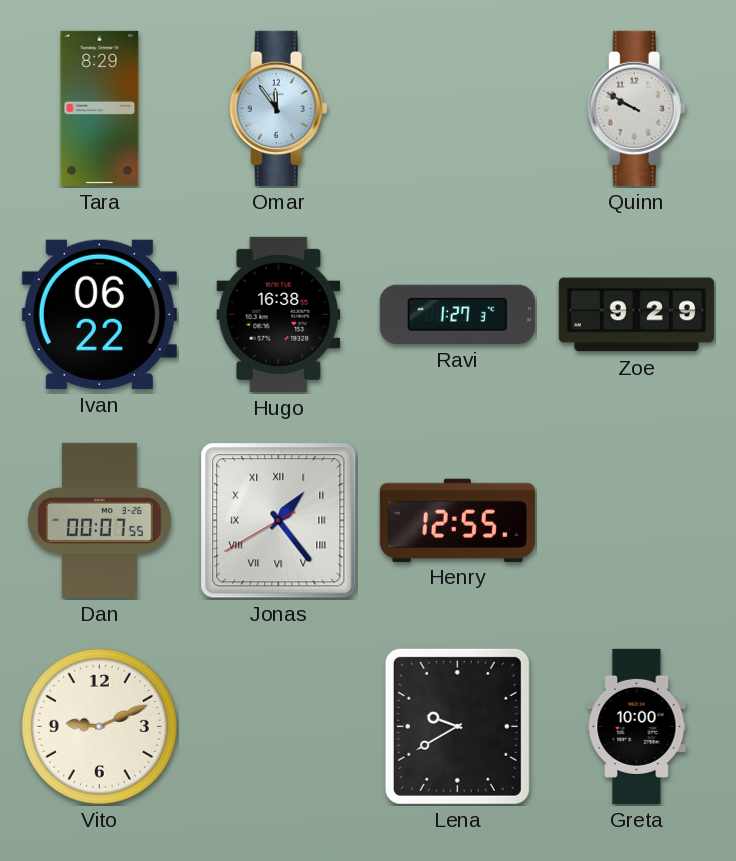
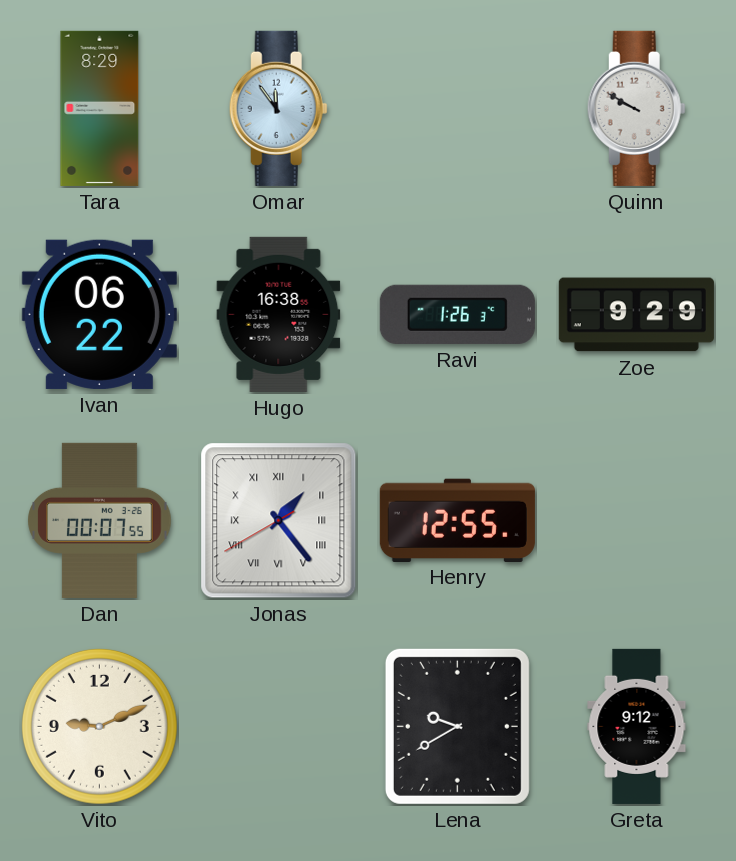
Ravi: 1:27 -> 1:26 (457, 314)
Greta: 10:00 -> 9:12 (637, 726)
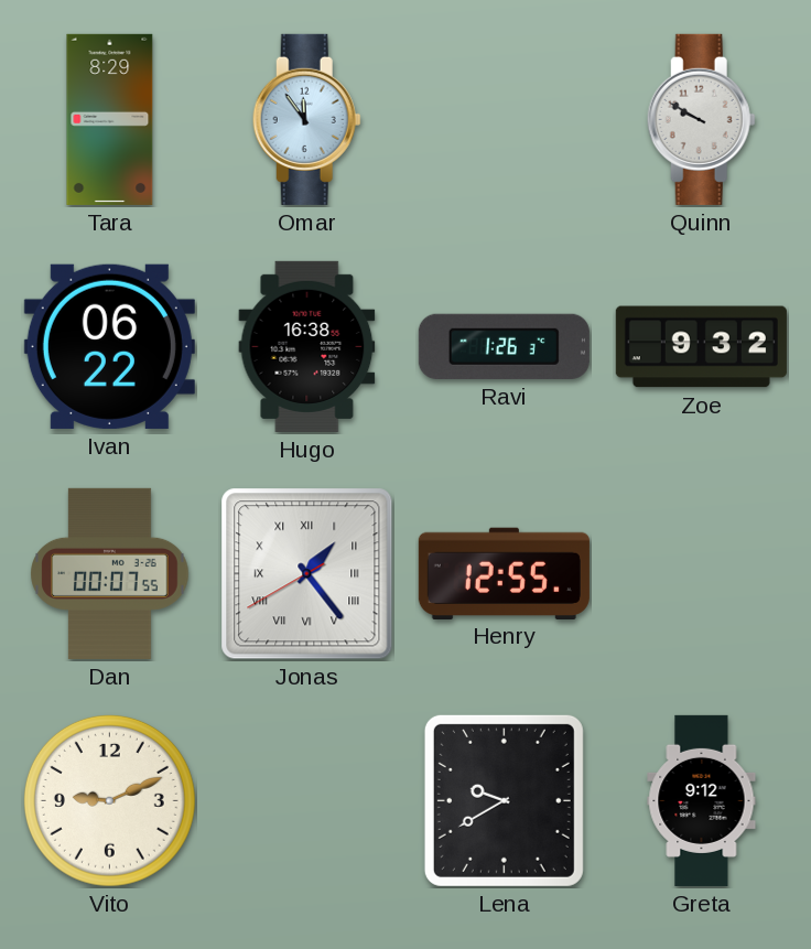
Zoe: 9:29 -> 9:32 (701, 347)
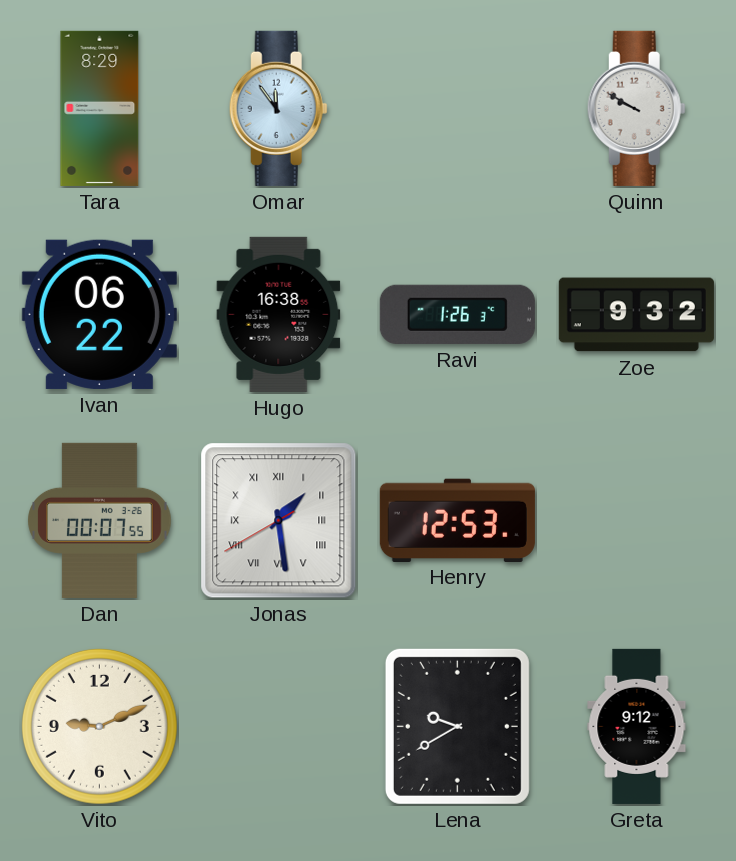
Jonas: 1:23 -> 1:28 (279, 521)
Henry: 12:55 -> 12:53 (457, 520)
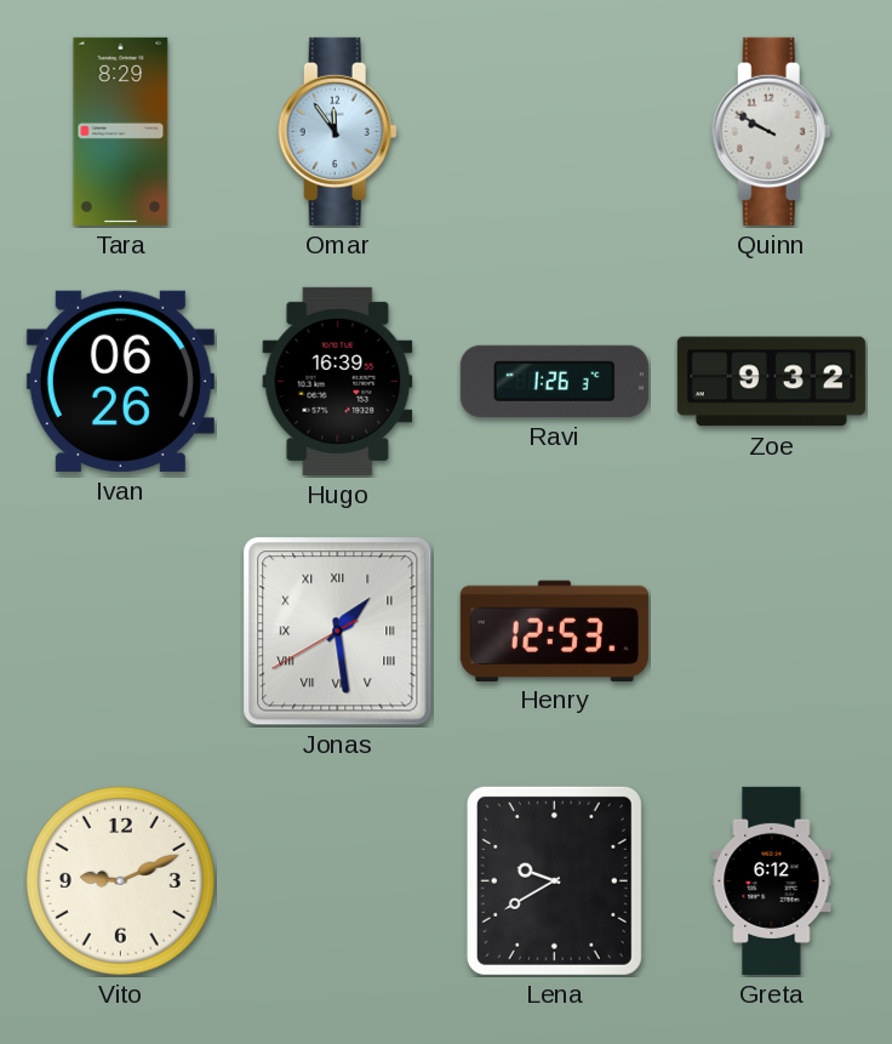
Ivan: 06:22 -> 06:26 (120, 381)
Hugo: 16:38 -> 16:39 (338, 381)
Dan: 00:07 -> none (100, 520)
Greta: 9:12 -> 6:12 (772, 880)
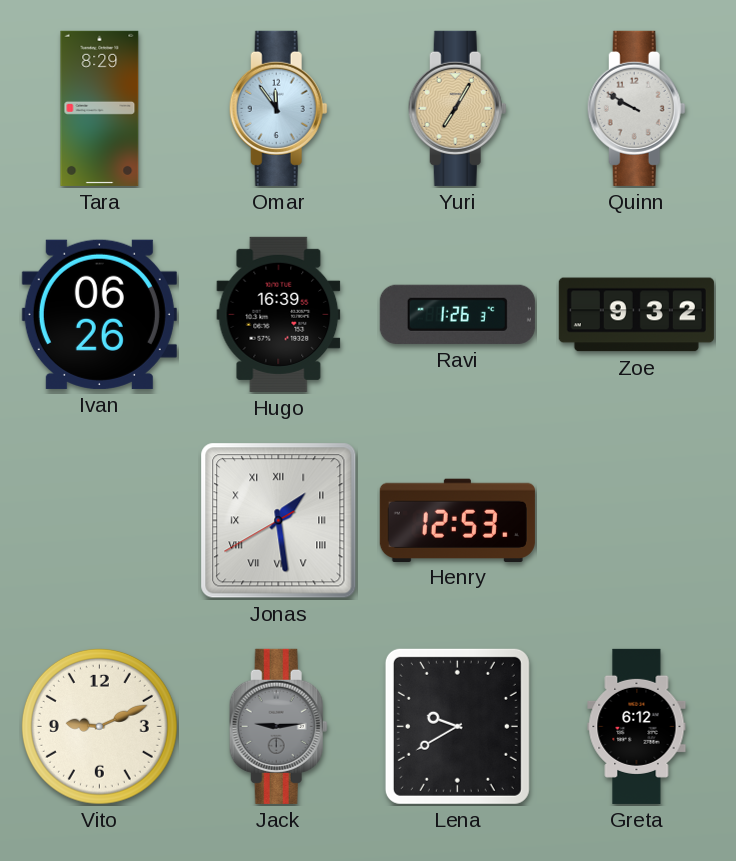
Yuri: none -> 7:05 (457, 108)
Jack: none -> 9:14 (278, 726)
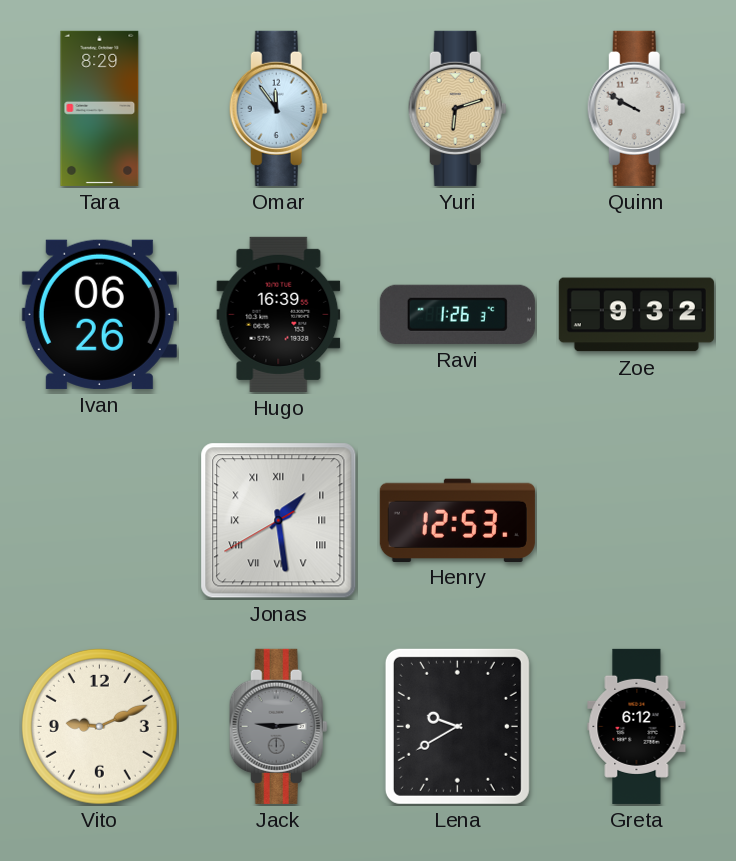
Yuri: 7:05 -> 6:12 (457, 108)
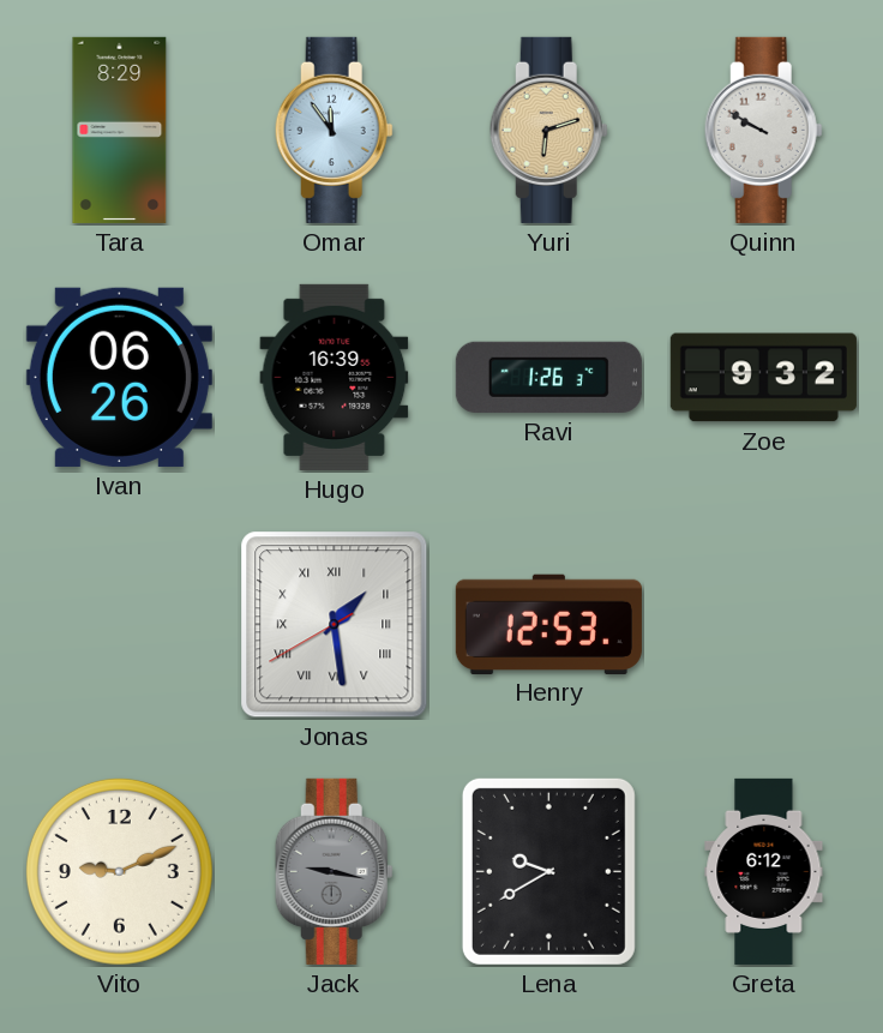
Jack: 9:14 -> 9:17 (334, 871)
